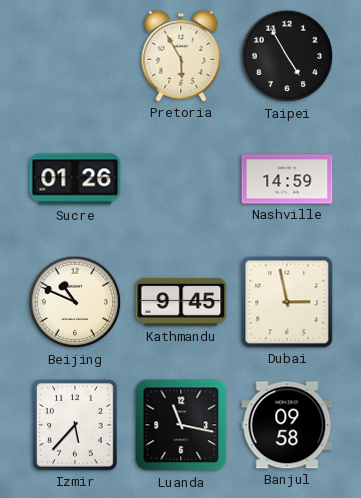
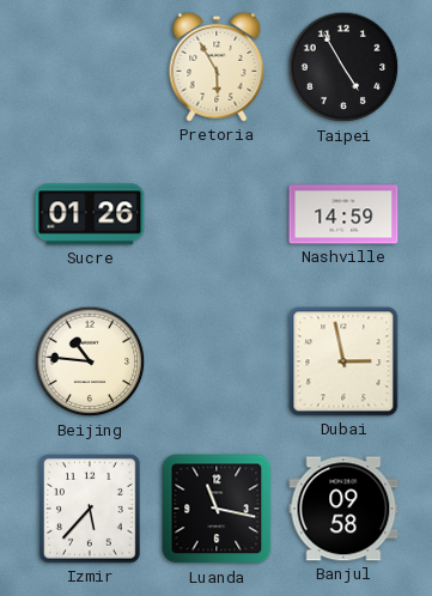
Beijing: 10:49 -> 10:46 (90, 361)
Kathmandu: 9:45 -> none (181, 302)
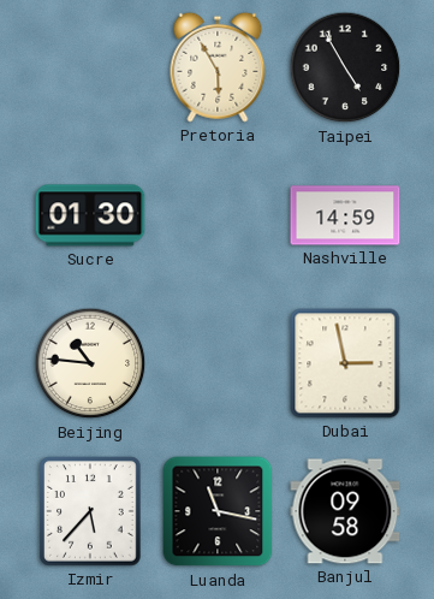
Sucre: 01:26 -> 01:30 (90, 215)
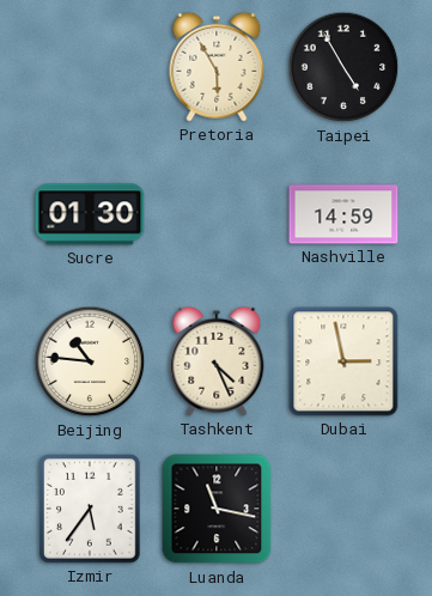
Tashkent: none -> 4:26 (217, 361)
Izmir: 5:37 -> 5:36 (91, 509)
Banjul: 09:58 -> none (345, 511)
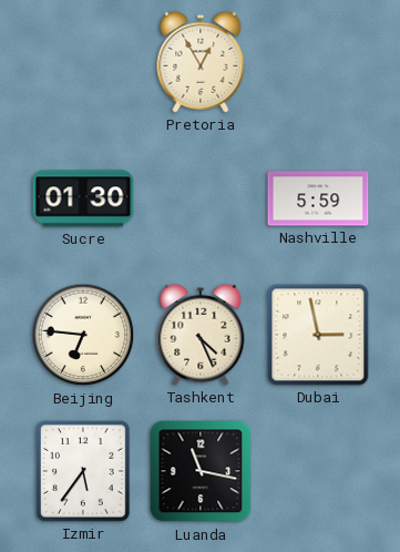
Pretoria: 5:55 -> 12:55 (201, 62)
Taipei: 4:55 -> none (343, 67)
Nashville: 14:59 -> 5:59 (318, 198)
Beijing: 10:46 -> 6:46 (83, 335)
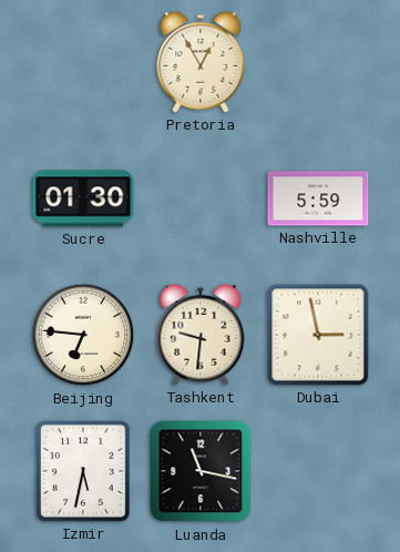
Tashkent: 4:26 -> 9:31 (201, 335)
Izmir: 5:36 -> 5:32 (84, 471)
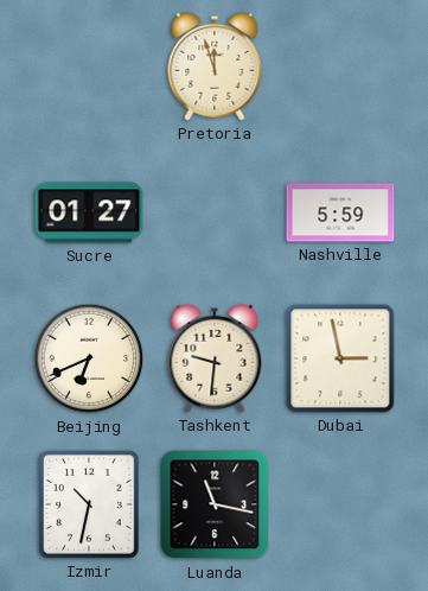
Pretoria: 12:55 -> 11:57 (215, 66)
Sucre: 01:30 -> 01:27 (89, 212)
Beijing: 6:46 -> 6:41 (89, 358)
Izmir: 5:32 -> 10:32 (90, 504)
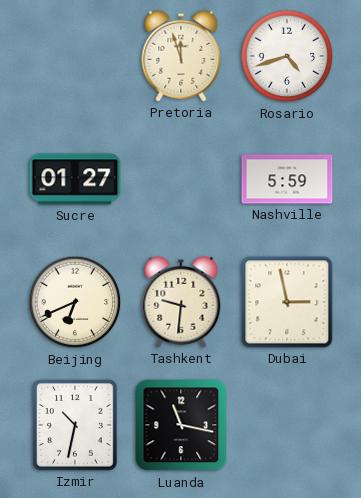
Rosario: none -> 4:42 (287, 56)
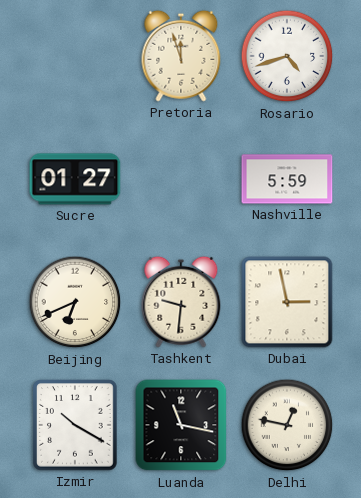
Izmir: 10:32 -> 10:20 (76, 425)
Delhi: none -> 12:47 (287, 425)
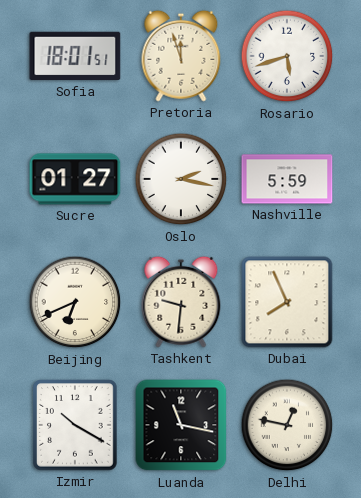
Sofia: none -> 18:01 (75, 56)
Rosario: 4:42 -> 5:42 (287, 56)
Oslo: none -> 2:17 (181, 179)
Dubai: 2:58 -> 7:56 (287, 302)
